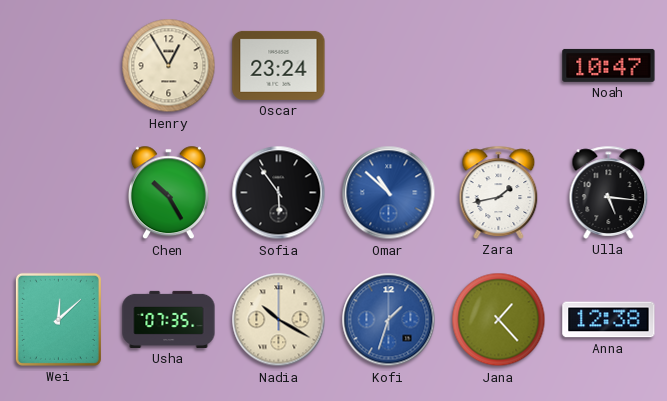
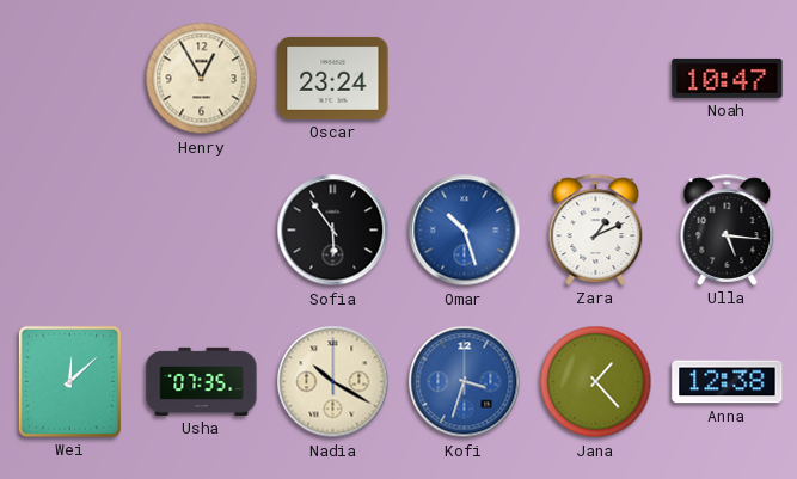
Chen: 10:25 -> none (168, 193)
Omar: 10:52 -> 10:27 (465, 231)
Zara: 1:43 -> 1:11 (596, 229)
Kofi: 1:33 -> 3:33 (465, 382)
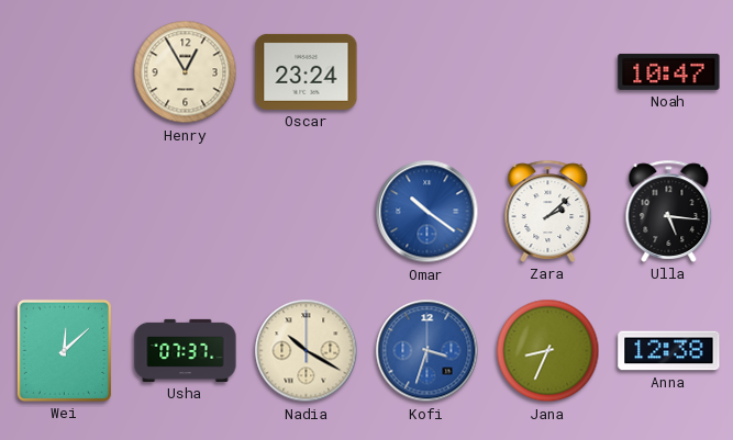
Sofia: 5:54 -> none (333, 231)
Omar: 10:27 -> 10:21 (427, 212)
Zara: 1:11 -> 2:08 (548, 211)
Usha: 07:35 -> 07:37 (186, 350)
Jana: 1:23 -> 8:34 (548, 351)
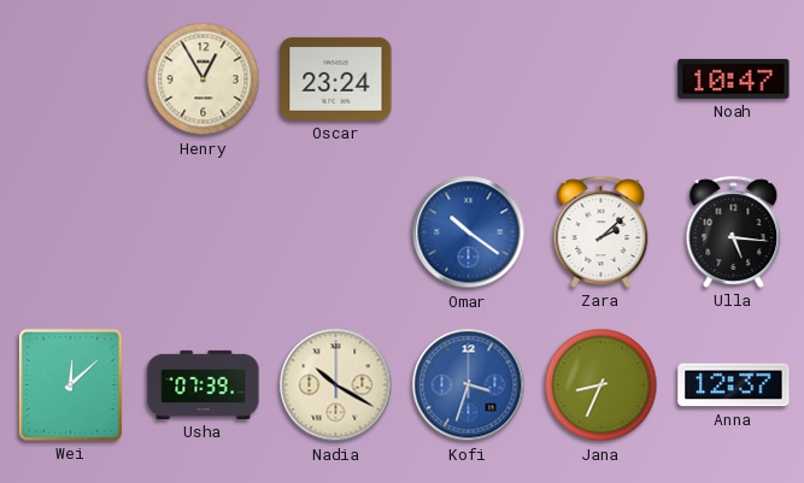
Usha: 07:37 -> 07:39 (204, 384)
Anna: 12:38 -> 12:37 (734, 385)
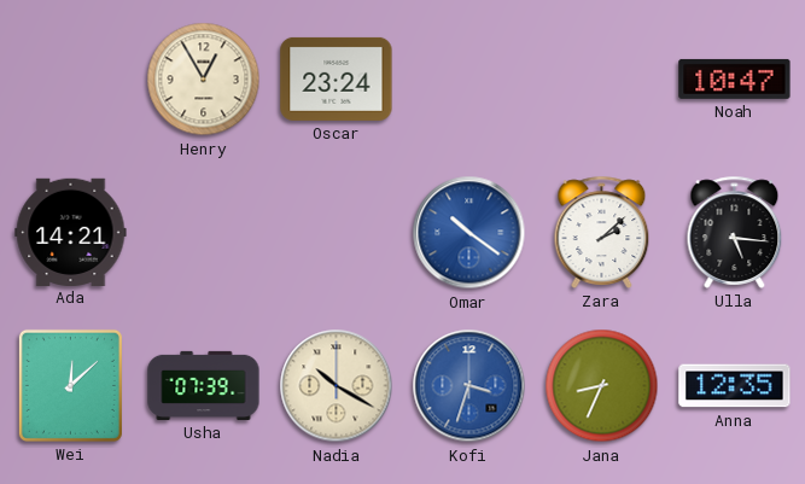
Ada: none -> 14:21 (71, 232)
Anna: 12:37 -> 12:35 (735, 386)
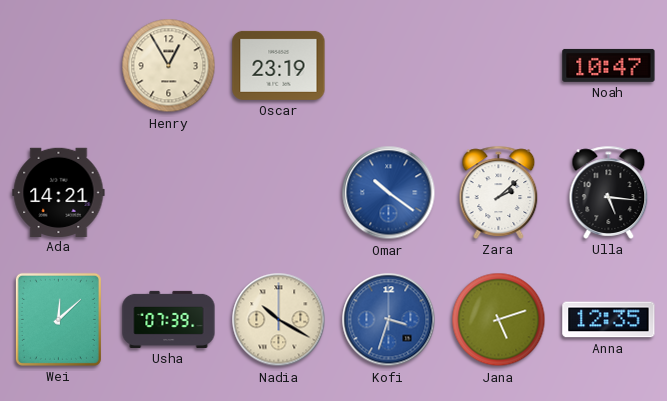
Oscar: 23:24 -> 23:19 (279, 65)
Jana: 8:34 -> 5:12 (499, 320)
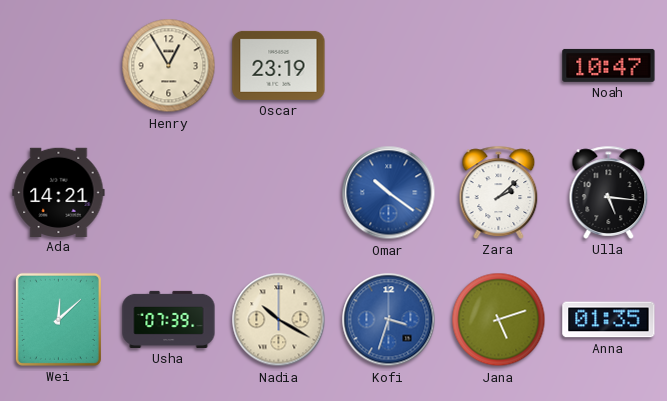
Anna: 12:35 -> 01:35 (609, 320)
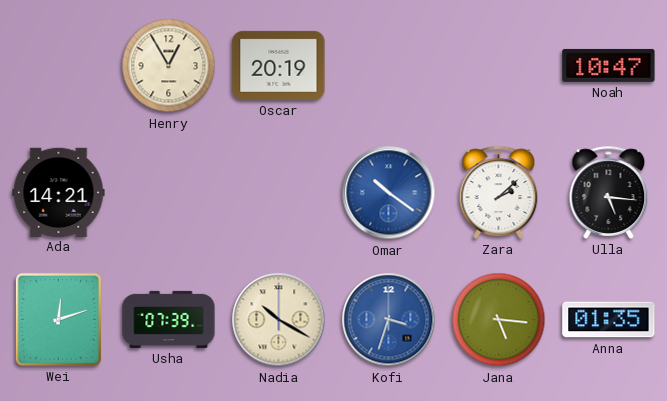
Oscar: 23:19 -> 20:19 (279, 65)
Wei: 12:08 -> 12:12 (58, 319)
Jana: 5:12 -> 5:16 (499, 320)
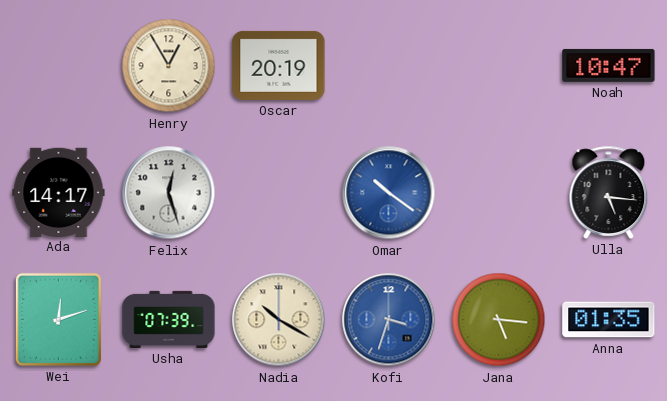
Ada: 14:21 -> 14:17 (59, 192)
Felix: none -> 12:27 (169, 193)
Zara: 2:08 -> none (499, 192)
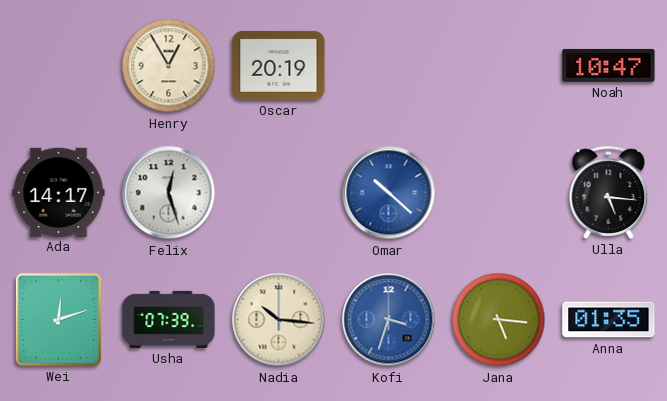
Omar: 10:21 -> 10:22 (389, 193)
Nadia: 10:20 -> 10:16 (279, 320)
